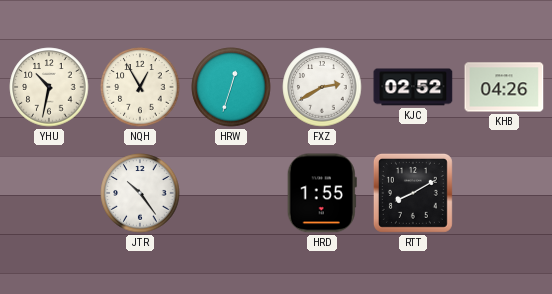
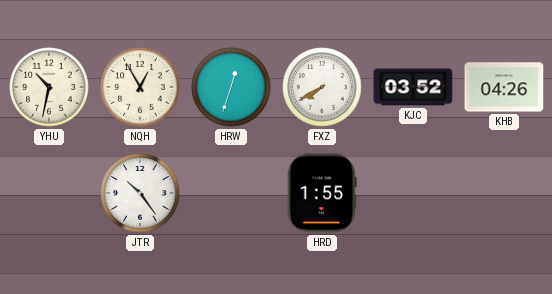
FXZ: 2:40 -> 7:40 (322, 87)
KJC: 02:52 -> 03:52 (413, 87)
RTT: 8:10 -> none (413, 193)
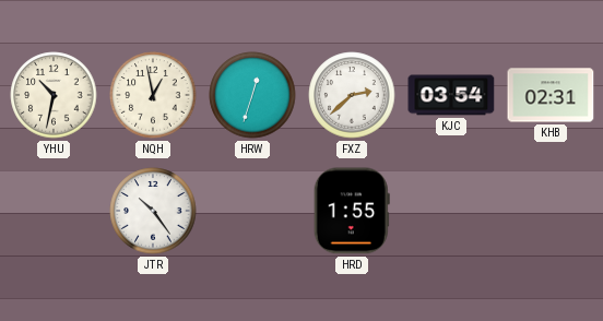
NQH: 12:55 -> 12:58 (153, 95)
FXZ: 7:40 -> 2:38 (352, 95)
KJC: 03:52 -> 03:54 (451, 95)
KHB: 04:26 -> 02:31 (551, 95)
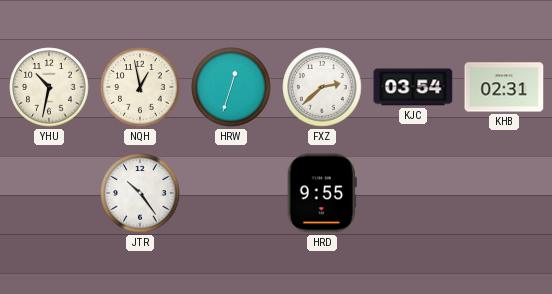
HRD: 1:55 -> 9:55 (322, 193)
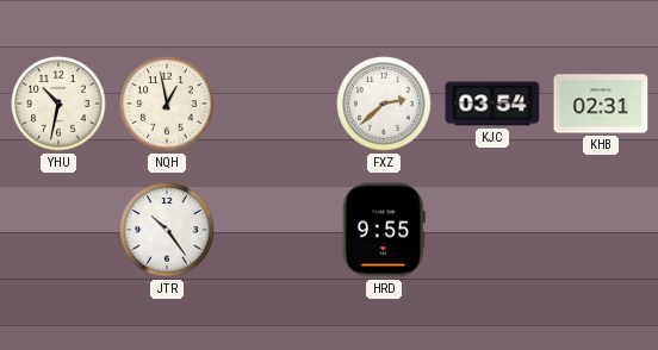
HRW: 12:33 -> none (231, 87)
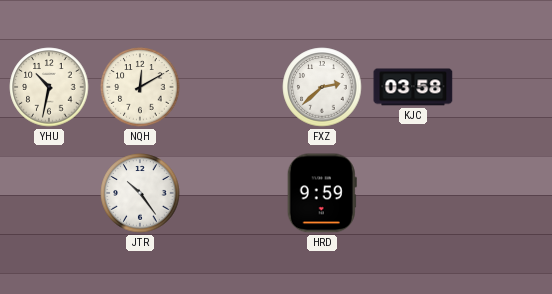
NQH: 12:58 -> 12:10 (140, 87)
KJC: 03:54 -> 03:58 (413, 87)
KHB: 02:31 -> none (601, 104)
HRD: 9:55 -> 9:59 (322, 193)
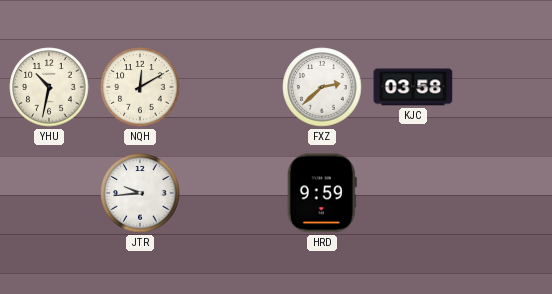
JTR: 10:24 -> 9:44 (140, 193)
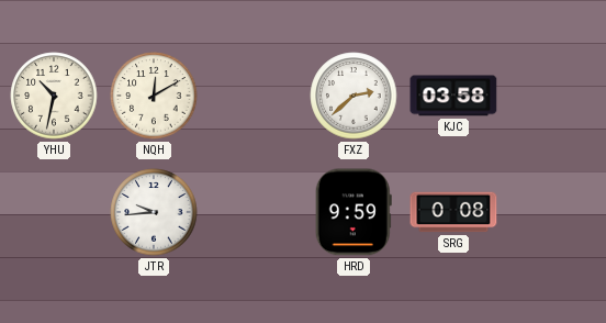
SRG: none -> 0:08 (453, 212)
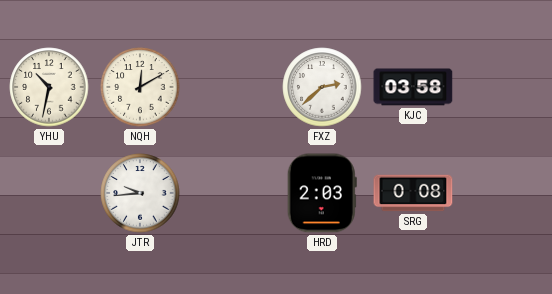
HRD: 9:59 -> 2:03 (322, 193)
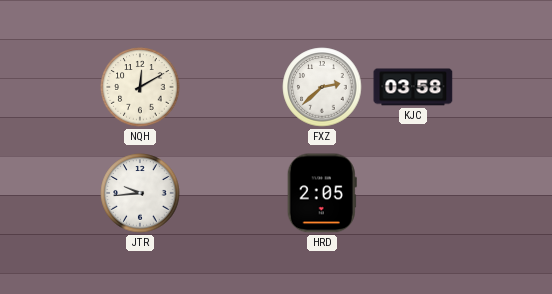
YHU: 10:32 -> none (49, 87)
HRD: 2:03 -> 2:05 (322, 193)
SRG: 0:08 -> none (413, 193)
